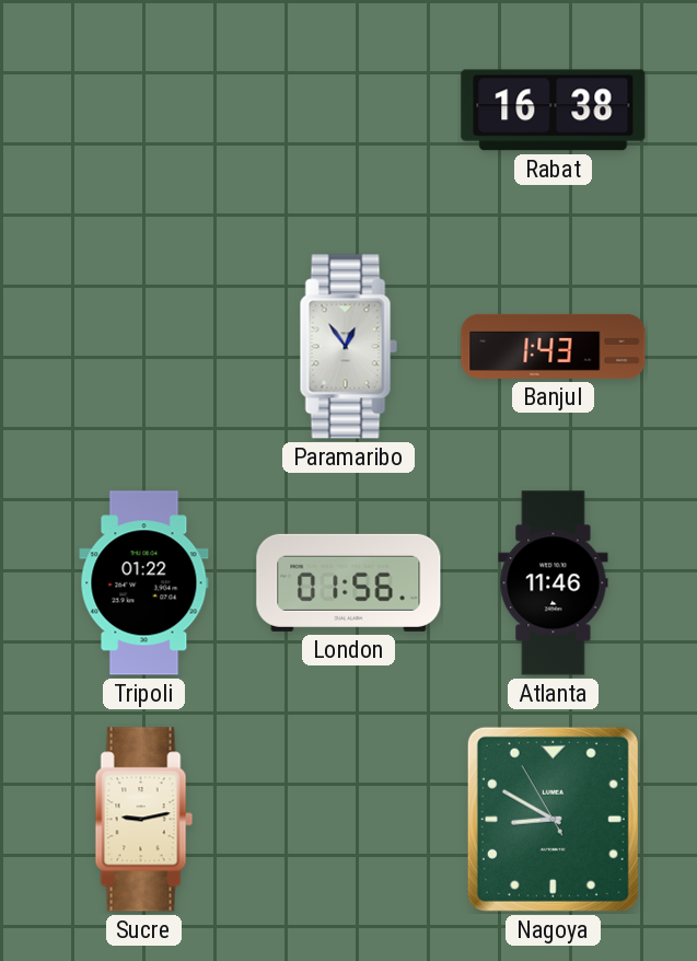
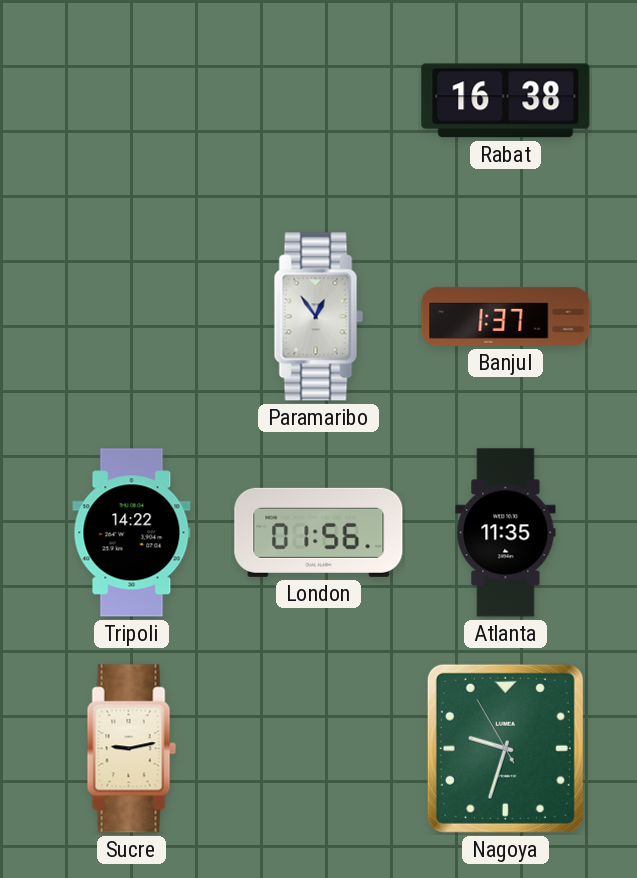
Banjul: 1:43 -> 1:37 (506, 316)
Tripoli: 01:22 -> 14:22 (132, 533)
Atlanta: 11:46 -> 11:35 (506, 533)
Nagoya: 8:49 -> 9:32 (505, 748)
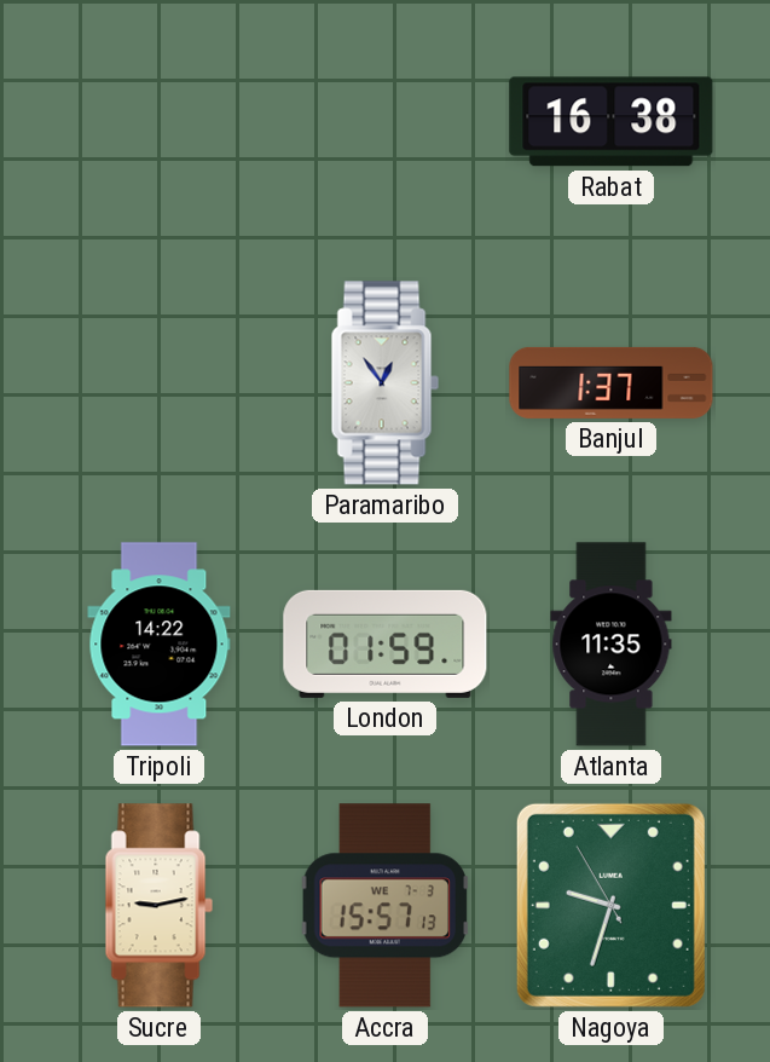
London: 01:56 -> 01:59 (386, 643)
Accra: none -> 15:57 (386, 906)
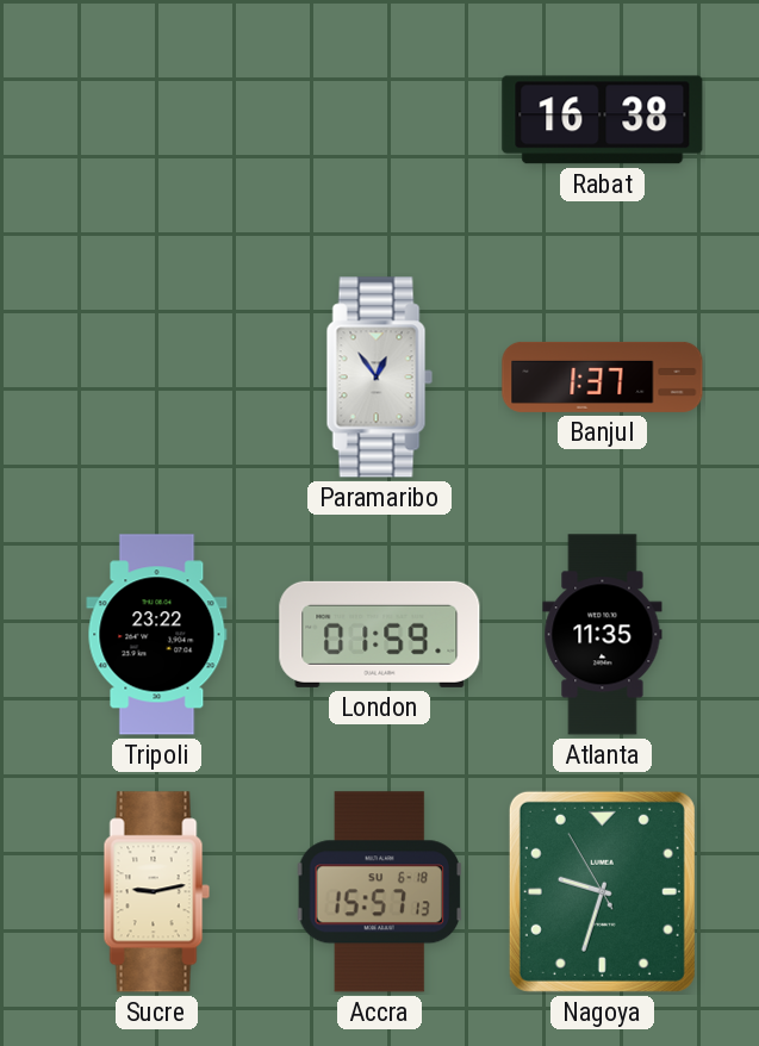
Tripoli: 14:22 -> 23:22 (157, 635)
Accra date: WE 7-3 -> SU 6-18 (380, 892)
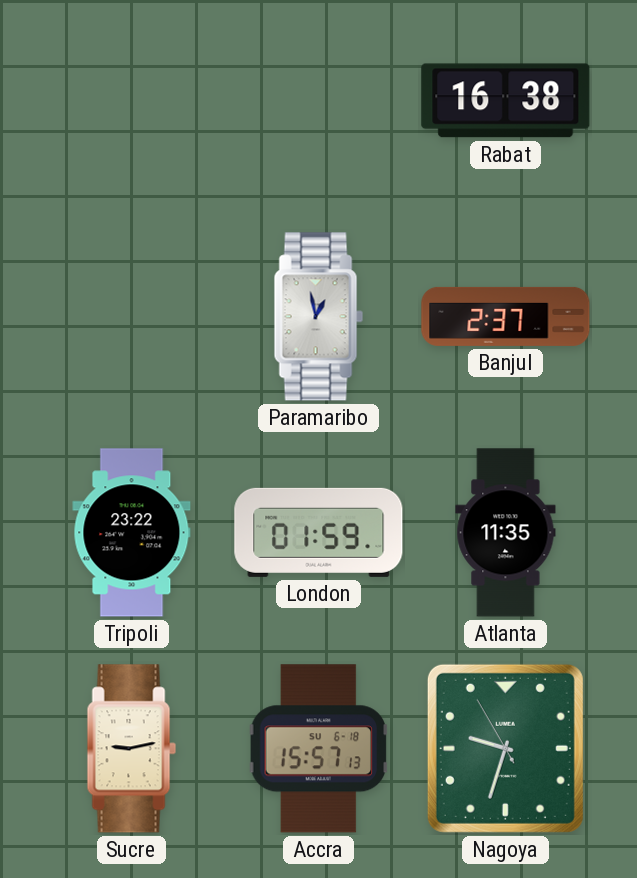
Paramaribo: 12:54 -> 12:58 (318, 317)
Banjul: 1:37 -> 2:37 (506, 316)
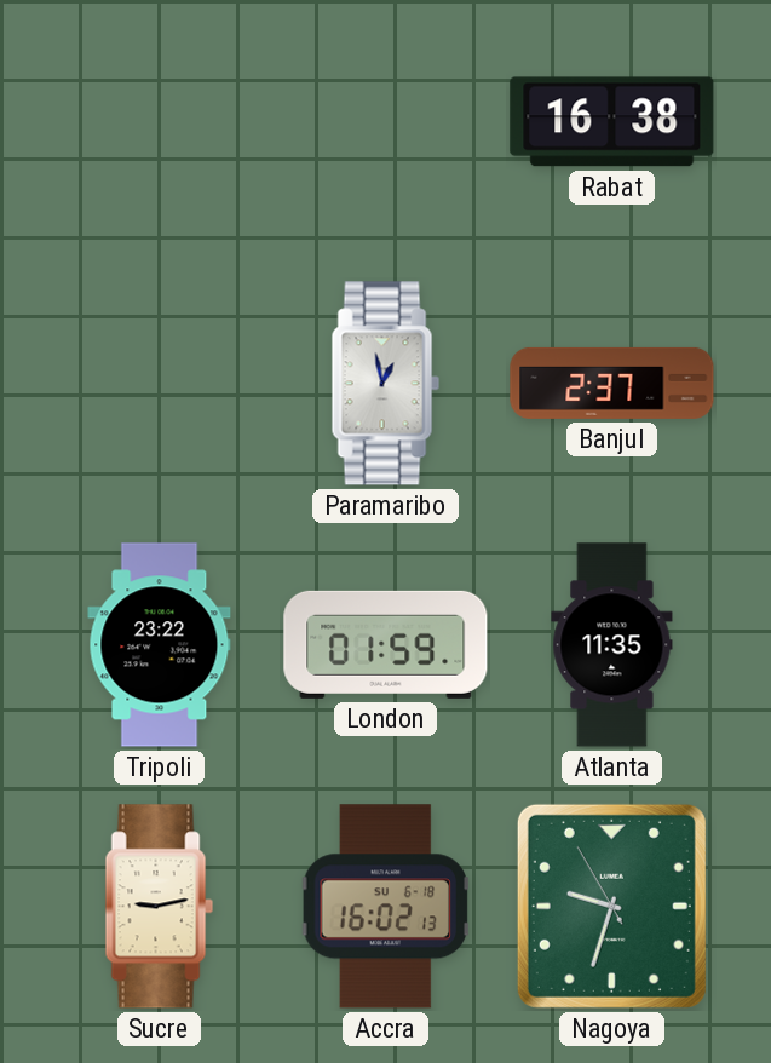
Accra: 15:57 -> 16:02 (386, 907)
